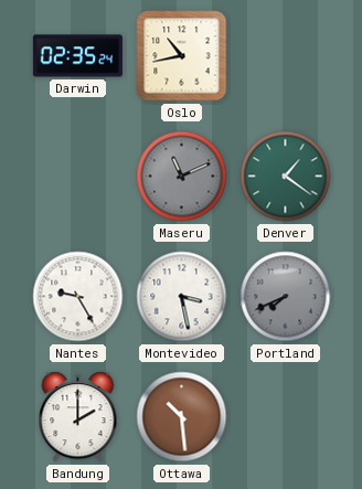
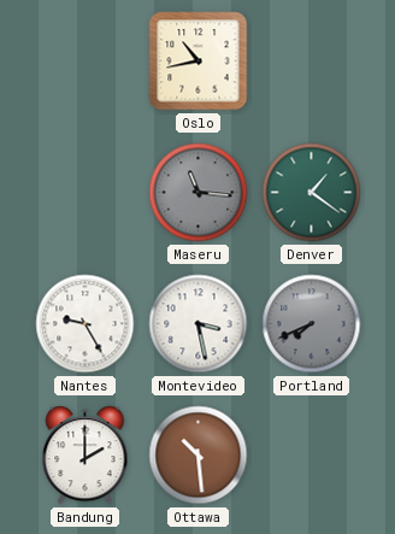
Darwin: 02:35 -> none (77, 56)
Maseru: 11:11 -> 11:16 (199, 193)
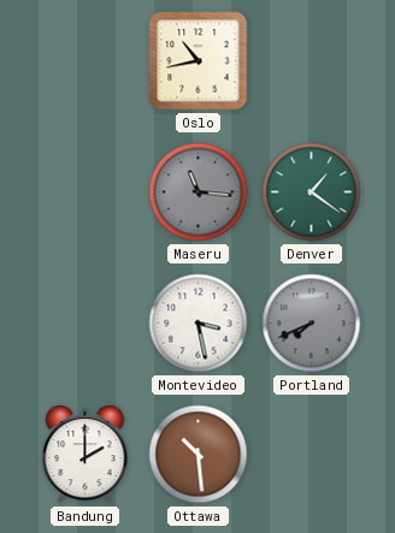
Nantes: 9:25 -> none (86, 324)
